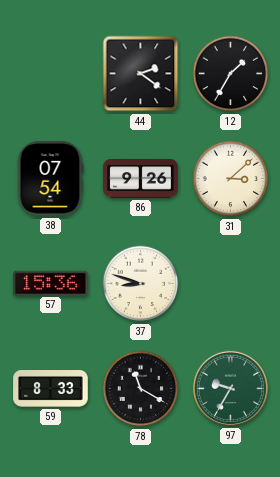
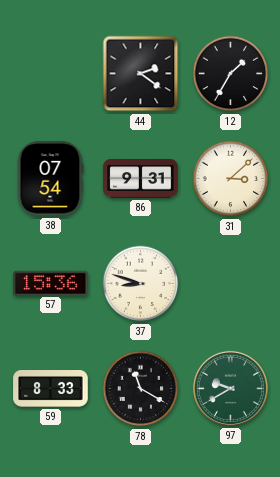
86: 9:26 -> 9:31 (141, 179)
97: 9:35 -> 9:40 (230, 388)
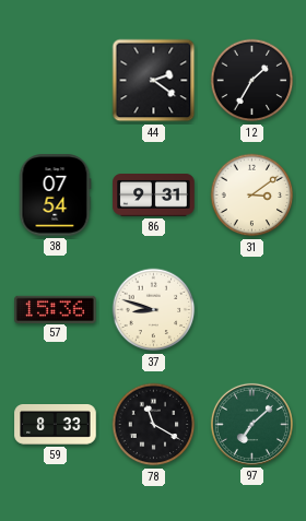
31: 3:08 -> 3:09 (252, 196)
97: 9:40 -> 7:08 (251, 424)
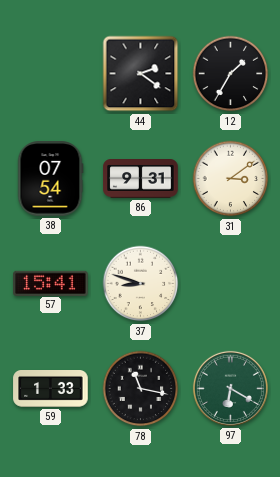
57: 15:36 -> 15:41 (51, 283)
59: 8:33 -> 1:33 (51, 389)
78: 11:20 -> 11:17 (141, 389)
97: 7:08 -> 6:20 (230, 388)
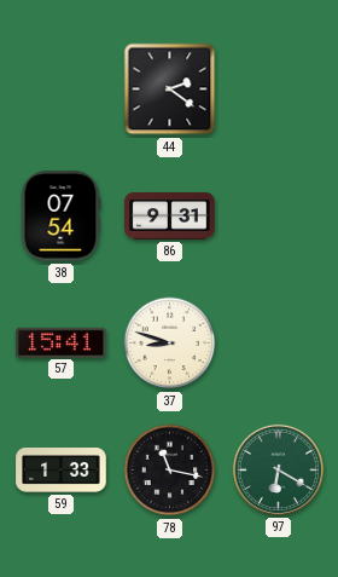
12: 1:35 -> none (231, 74)
31: 3:09 -> none (231, 179)
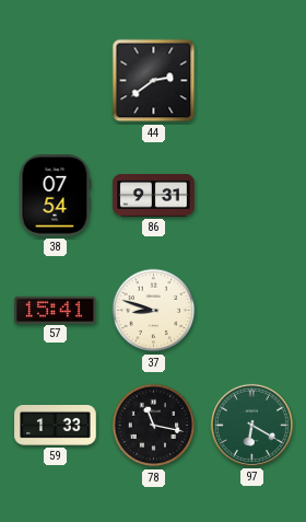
44: 2:21 -> 2:39 (154, 81)
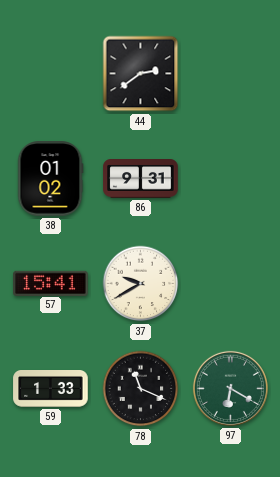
38: 07:54 -> 01:02 (50, 179)
37: 8:48 -> 9:40 (141, 284)
78: 11:17 -> 11:19 (141, 389)
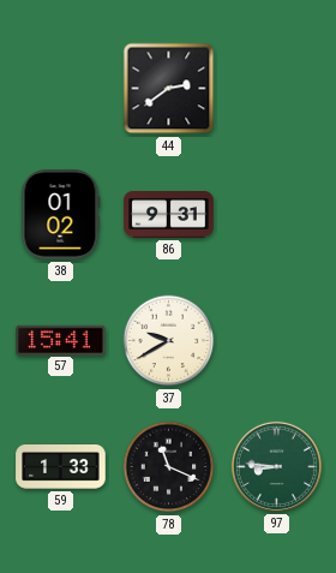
97: 6:20 -> 8:46 (276, 466)
